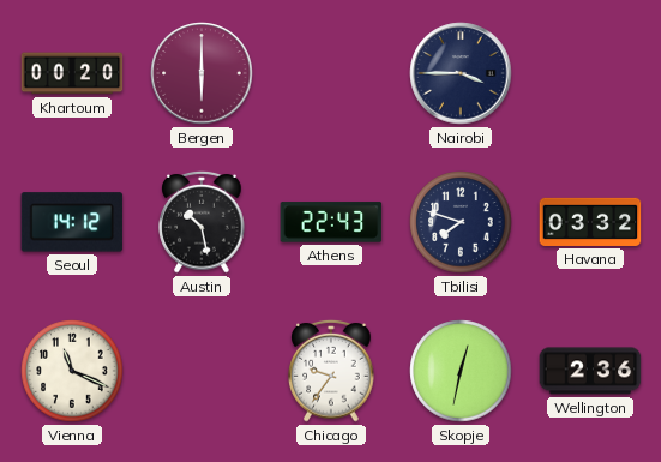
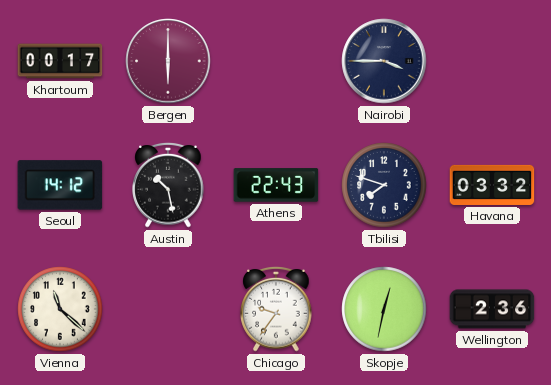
Khartoum: 00:20 -> 00:17 (60, 61)
Vienna: 11:19 -> 11:22 (60, 309)
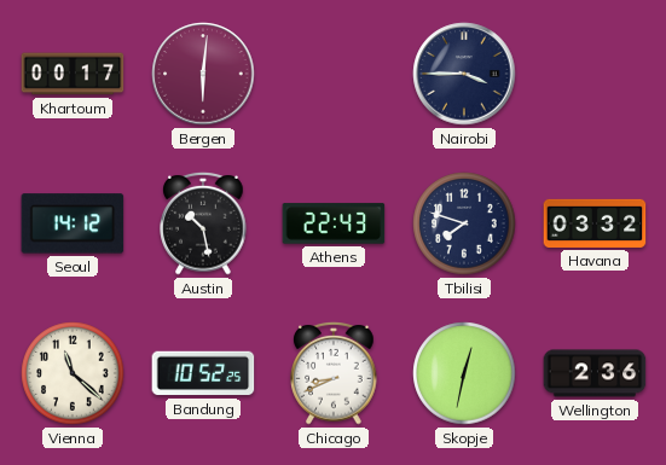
Bergen: 6:00 -> 6:01 (203, 74)
Bandung: none -> 10:52 (203, 373)
Chicago: 9:36 -> 8:41 (334, 373)
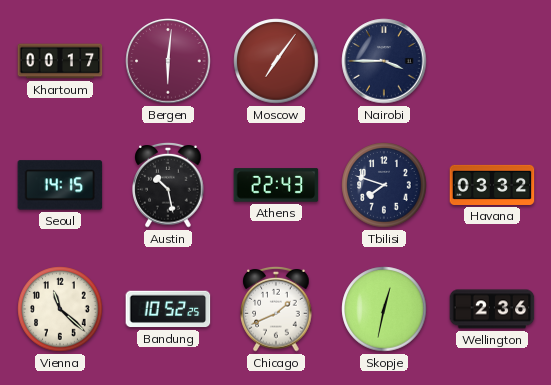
Moscow: none -> 7:06 (276, 61)
Seoul: 14:12 -> 14:15 (60, 185)
Chicago: 8:41 -> 1:41 (276, 309)
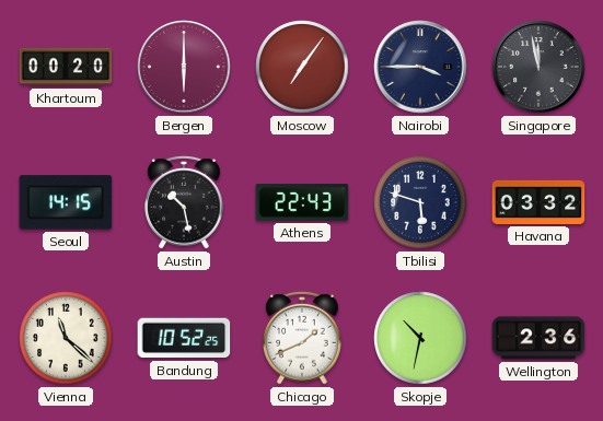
Khartoum: 00:17 -> 00:20 (66, 67)
Bergen: 6:01 -> 6:00 (184, 67)
Singapore: none -> 11:58 (538, 67)
Tbilisi: 7:48 -> 5:48 (420, 202)
Skopje: 12:32 -> 10:32 (420, 338)
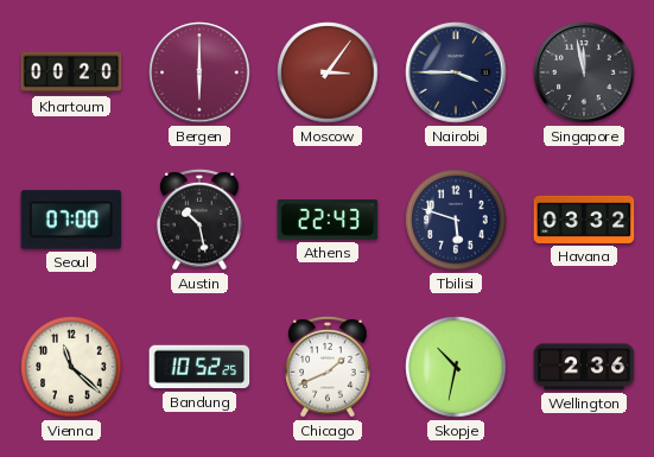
Moscow: 7:06 -> 3:06 (328, 72)
Seoul: 14:15 -> 07:00 (71, 220)
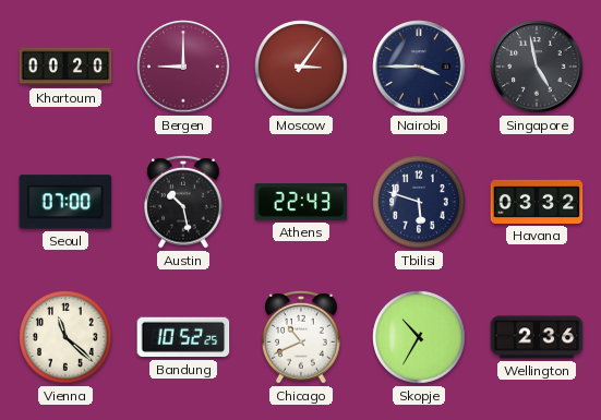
Bergen: 6:00 -> 9:00 (183, 67)
Singapore: 11:58 -> 4:58 (537, 67)
Chicago: 1:41 -> 10:41 (301, 337)
Skopje: 10:32 -> 10:35 (419, 337)
